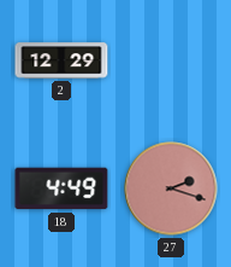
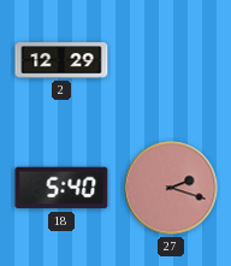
18: 4:49 -> 5:40 (61, 188)
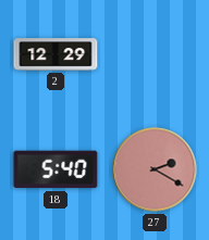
27: 2:18 -> 2:20 (155, 169)
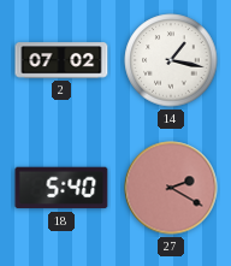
2: 12:29 -> 07:02 (61, 60)
14: none -> 1:17 (171, 60)
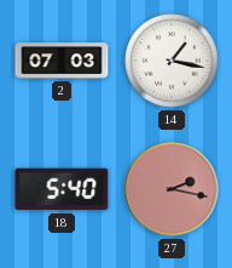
2: 07:02 -> 07:03 (62, 61)
27: 2:20 -> 2:17 (172, 189)
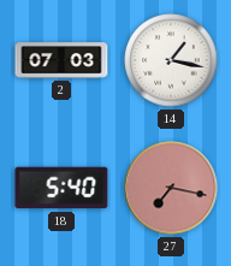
27: 2:17 -> 7:17 (171, 188)
